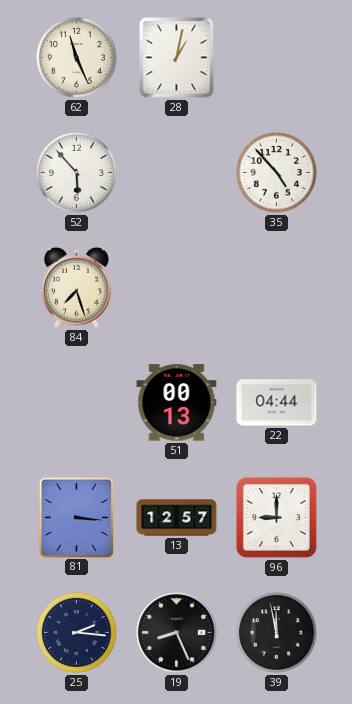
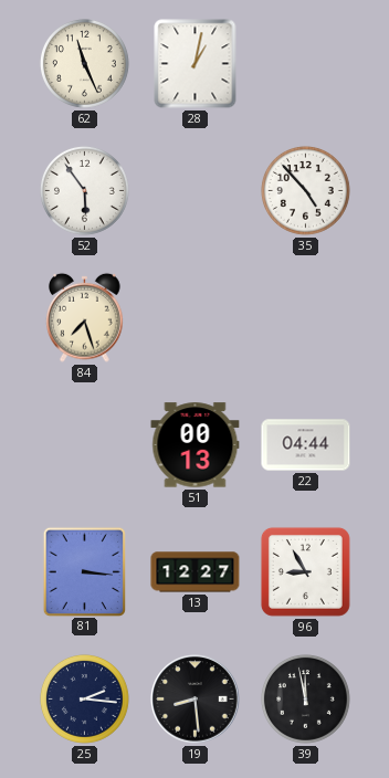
52: 5:53 -> 5:54 (84, 190)
13: 12:57 -> 12:27 (196, 572)
96: 9:00 -> 8:55 (305, 571)
19: 8:26 -> 8:29 (196, 700)
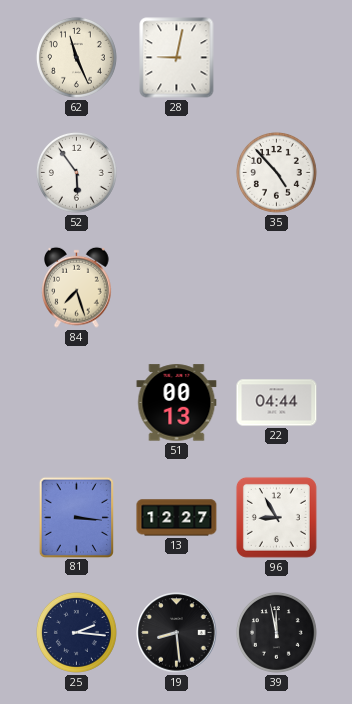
28: 1:02 -> 9:02 (177, 58)
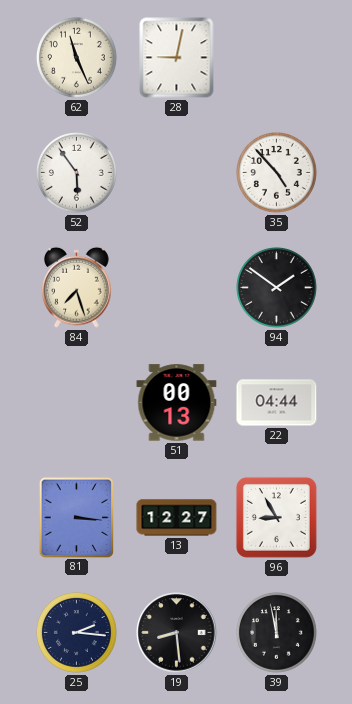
94: none -> 1:51 (276, 287)
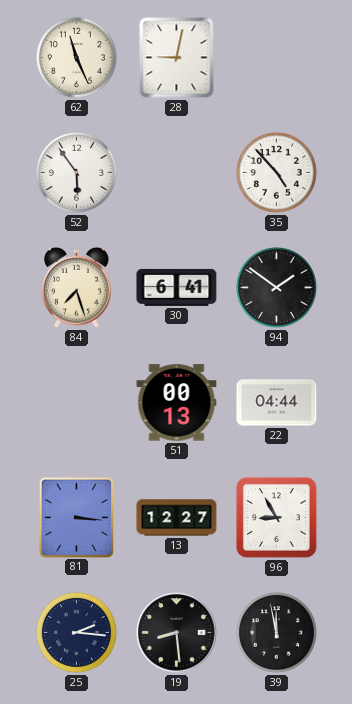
30: none -> 6:41 (177, 287)
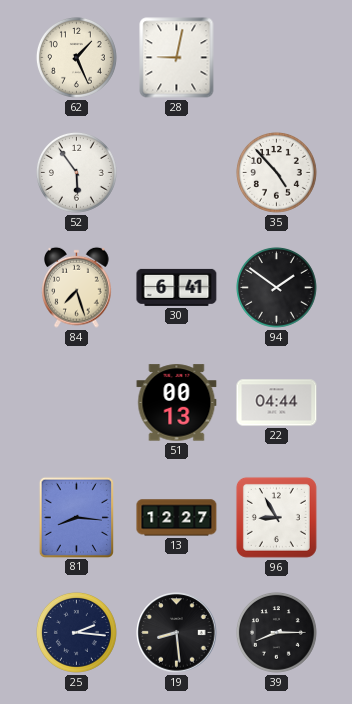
62: 11:26 -> 1:26 (76, 57)
81: 3:16 -> 8:16 (76, 517)
39: 11:58 -> 8:15 (276, 632)
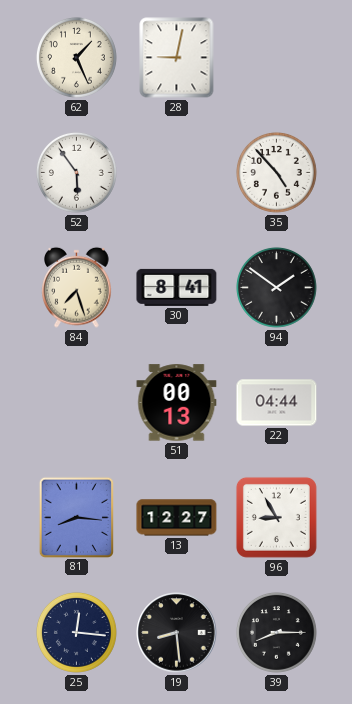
30: 6:41 -> 8:41 (177, 287)
25: 2:16 -> 12:16 (76, 632)
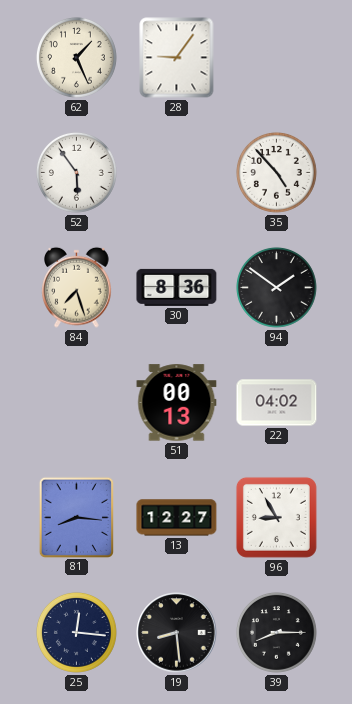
28: 9:02 -> 9:06 (177, 58)
30: 8:41 -> 8:36 (177, 287)
22: 04:44 -> 04:02 (277, 403)
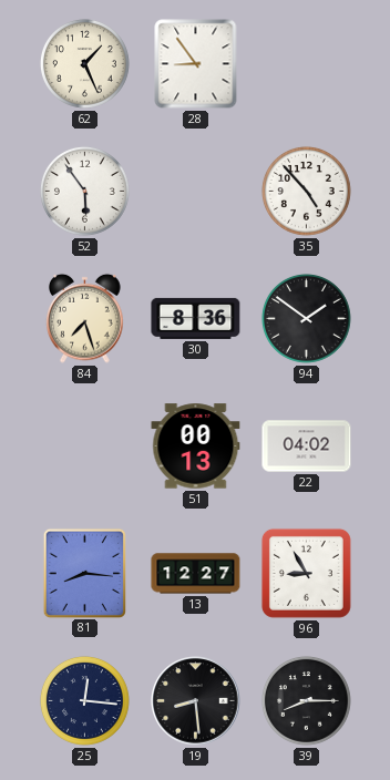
28: 9:06 -> 8:54 (196, 64)
